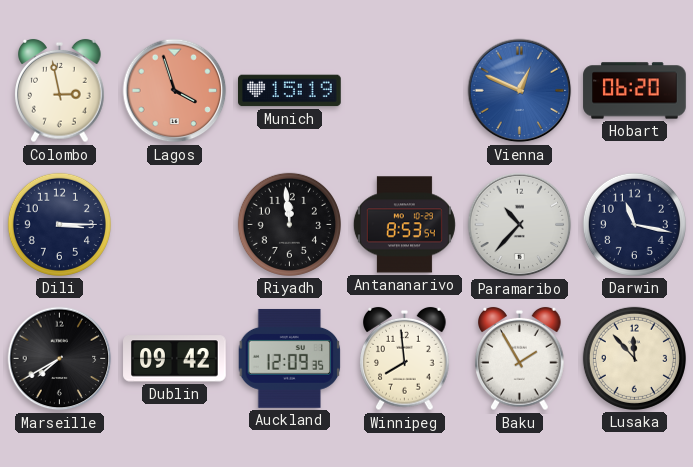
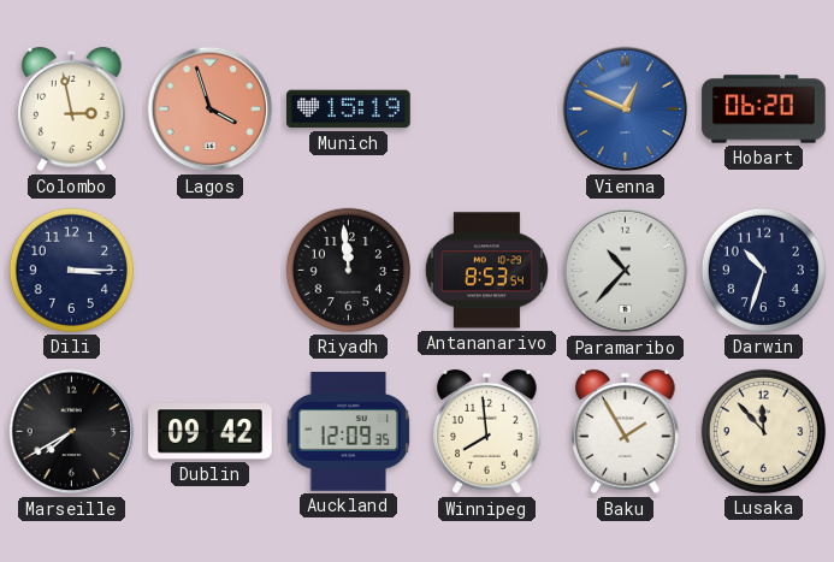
Darwin: 11:17 -> 10:33 (763, 270)
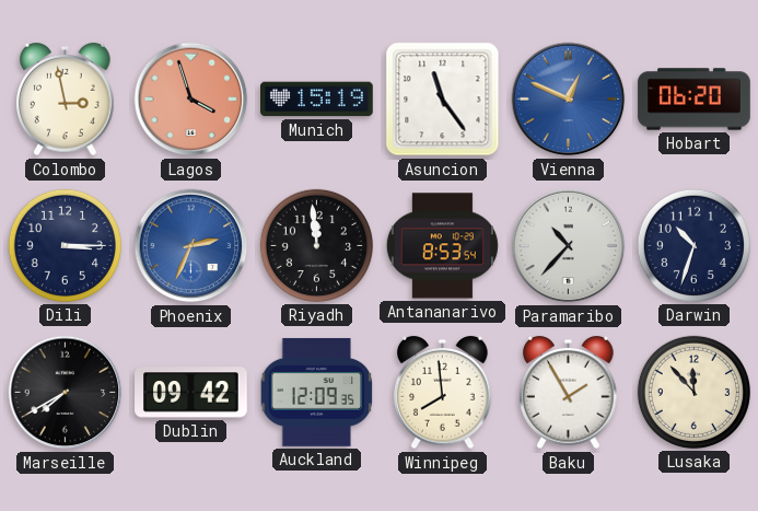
Asuncion: none -> 11:24 (443, 100)
Phoenix: none -> 2:34 (191, 246)
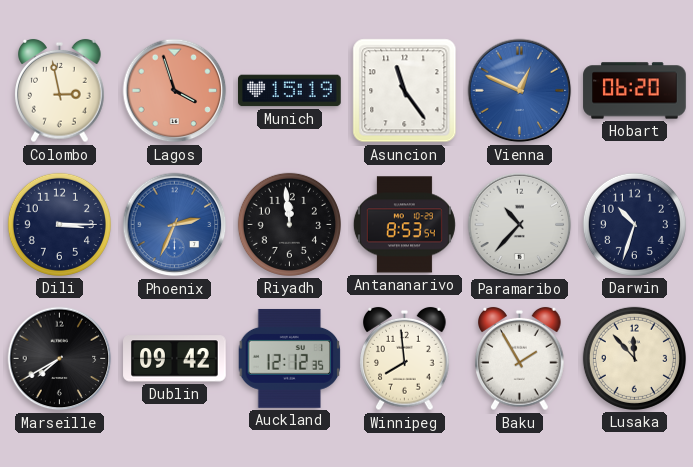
Auckland: 12:09 -> 12:12 (290, 358)
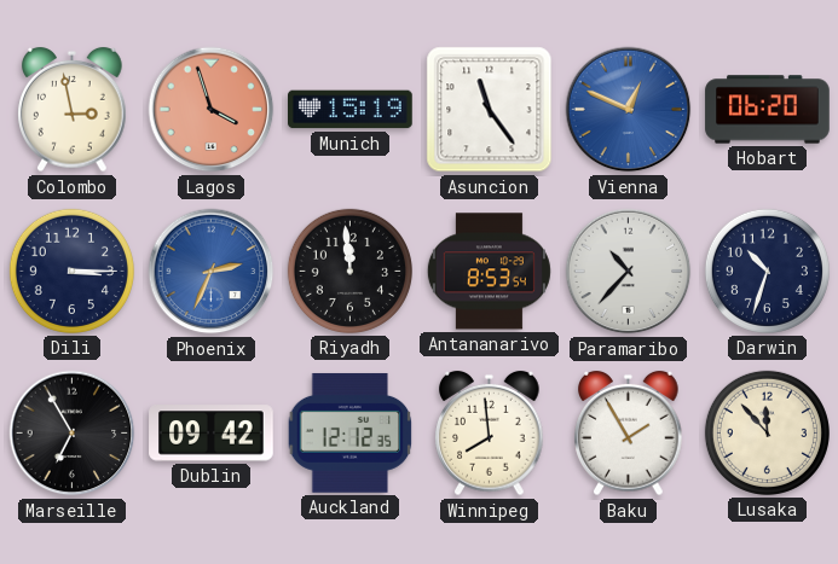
Marseille: 7:40 -> 6:55 (73, 434)
